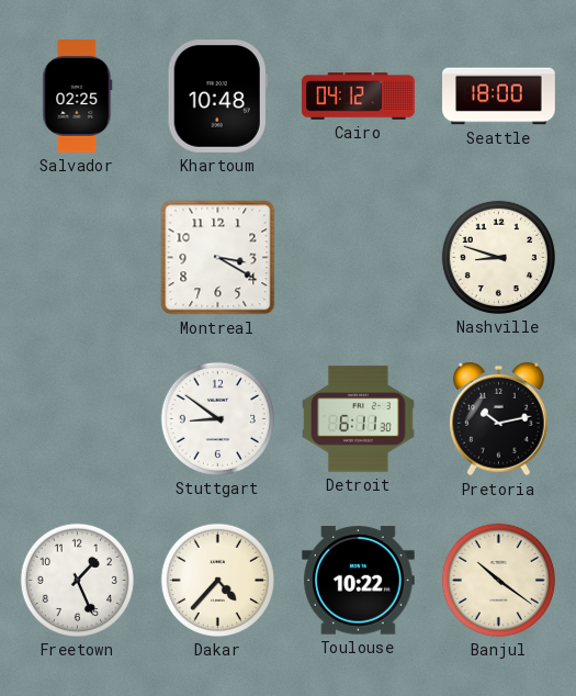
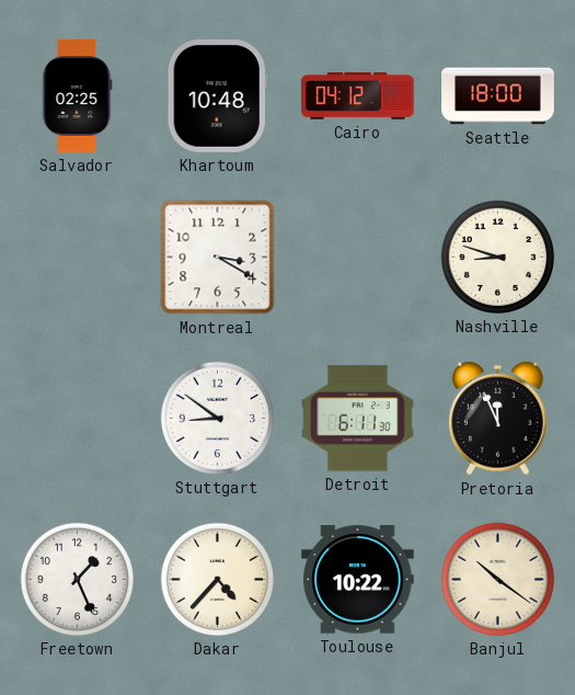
Pretoria: 10:13 -> 11:56 (498, 419)
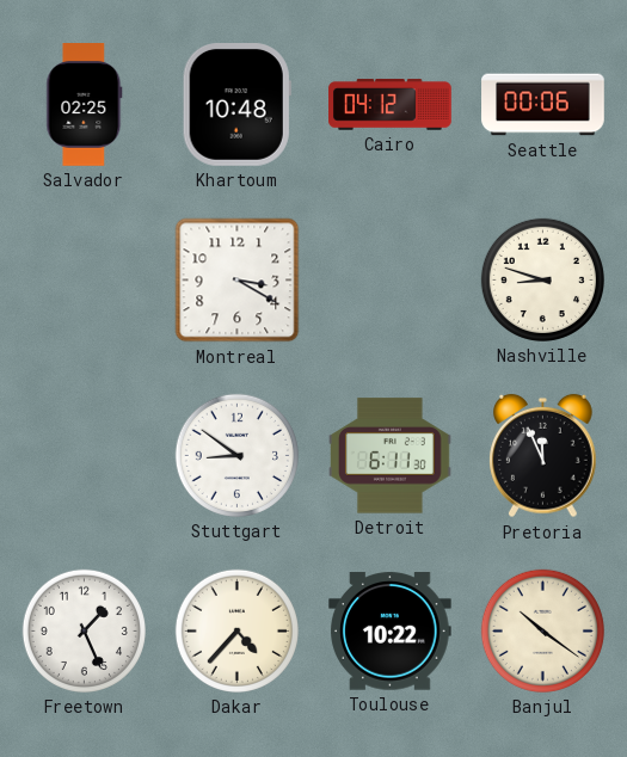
Seattle: 18:00 -> 00:06 (543, 105)
